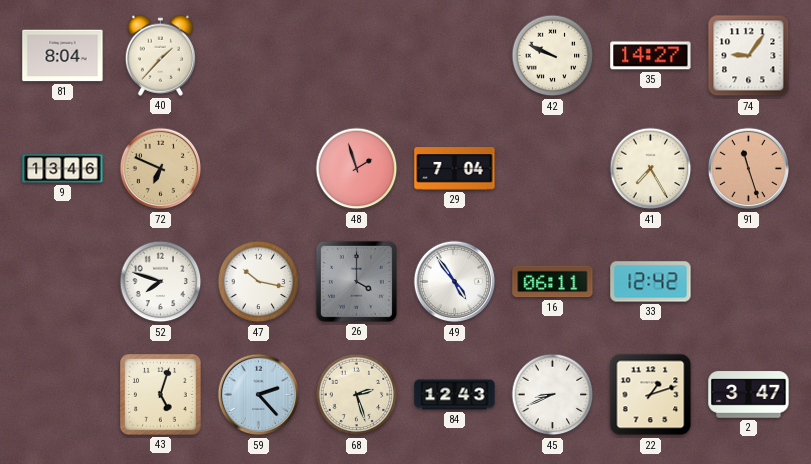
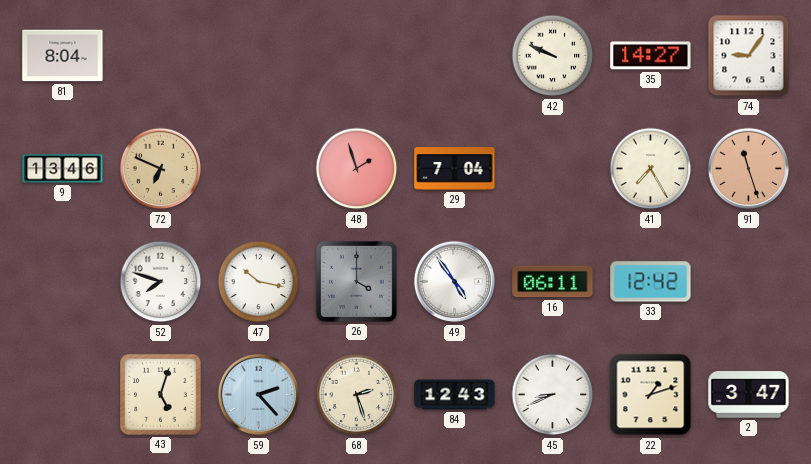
40: 1:37 -> none (160, 55)
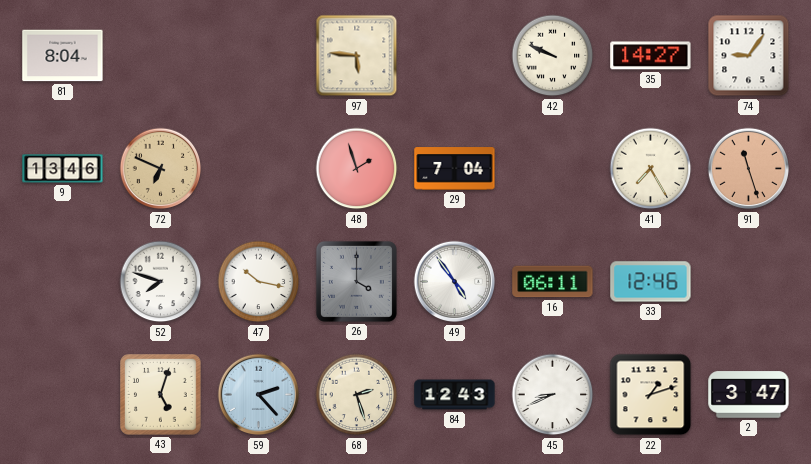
97: none -> 5:46 (357, 56)
33: 12:42 -> 12:46 (651, 282)
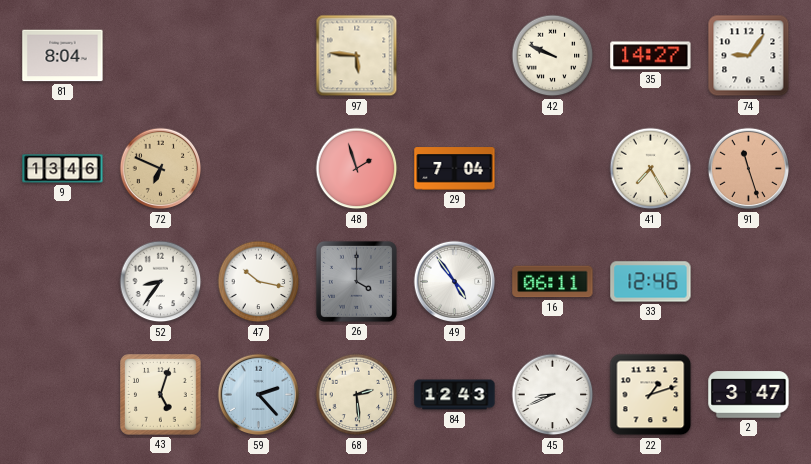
52: 7:48 -> 8:36 (161, 282)
68: 2:27 -> 2:29 (357, 395)
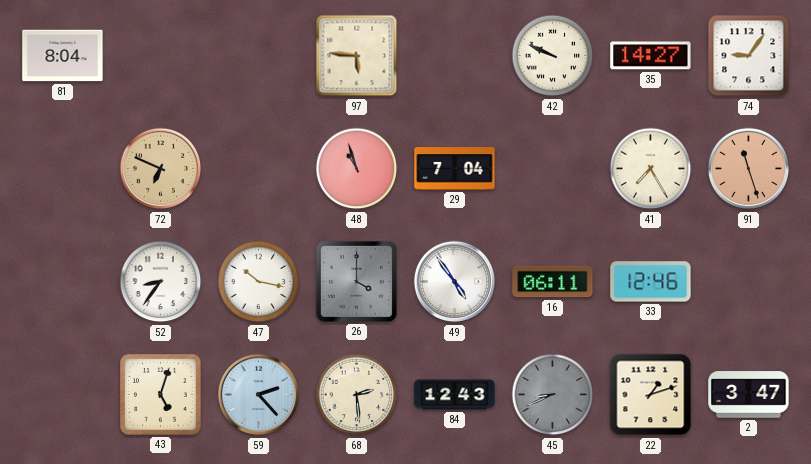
9: 13:46 -> none (63, 169)
48: 1:57 -> 10:57 (357, 169)
45 dial: white -> grey (553, 395)
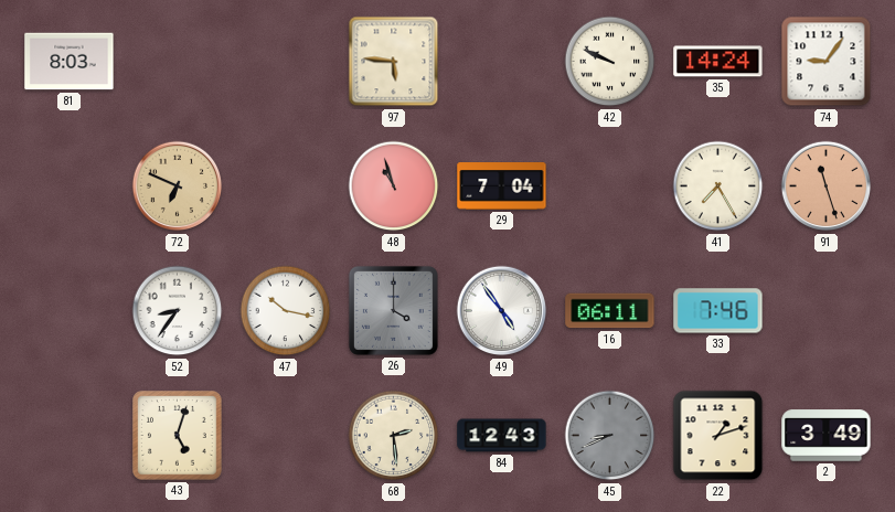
81: 8:04 -> 8:03 (70, 62)
35: 14:27 -> 14:24 (718, 62)
33: 12:46 -> 7:46 (718, 311)
59: 2:23 -> none (259, 395)
2: 3:47 -> 3:49 (827, 436)
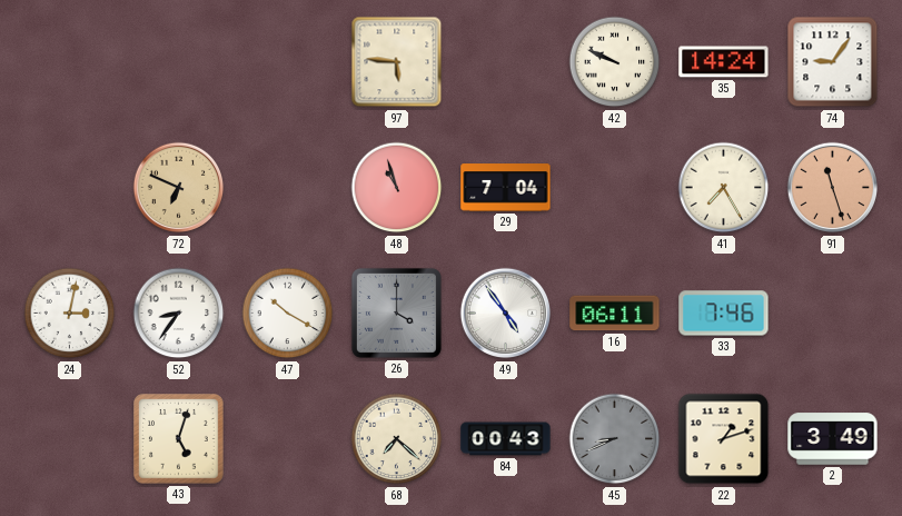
81: 8:03 -> none (70, 62)
24: none -> 3:02 (70, 314)
47: 10:17 -> 10:20 (288, 314)
68: 2:29 -> 7:22 (397, 439)
84: 12:43 -> 00:43 (506, 439)
